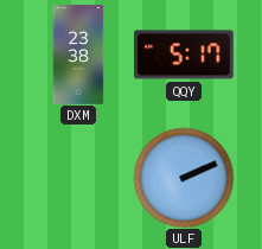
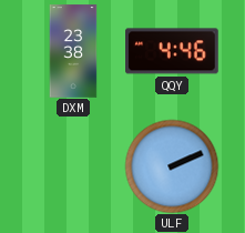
QQY: 5:17 -> 4:46 (173, 51)
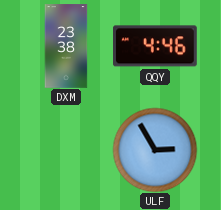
ULF: 2:11 -> 2:55 (155, 150)
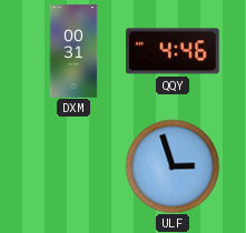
DXM: 23:38 -> 00:31 (73, 51)
ULF: 2:55 -> 2:57 (173, 166)
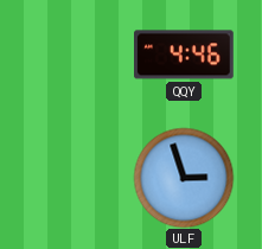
DXM: 00:31 -> none (73, 51)
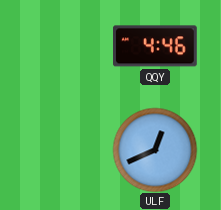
ULF: 2:57 -> 12:41 (155, 150)
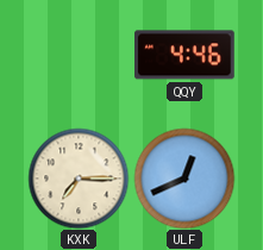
KXK: none -> 7:15 (79, 179)
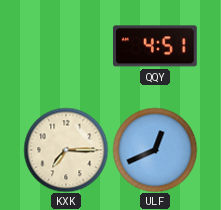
QQY: 4:46 -> 4:51 (156, 46)
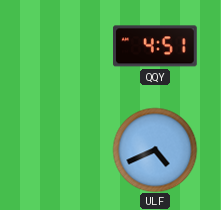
KXK: 7:15 -> none (66, 150)
ULF: 12:41 -> 4:41 (155, 150)
